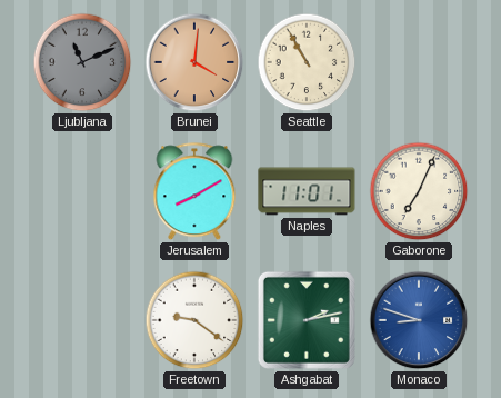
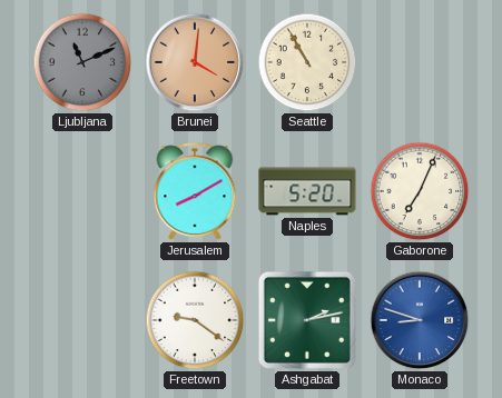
Naples: 11:01 -> 5:20 (307, 191)
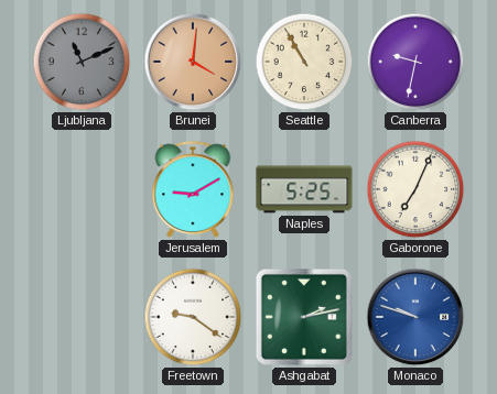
Canberra: none -> 9:32 (415, 62)
Jerusalem: 8:10 -> 9:10 (193, 190)
Naples: 5:20 -> 5:25 (304, 189)
Monaco: 8:48 -> 9:48 (415, 317)
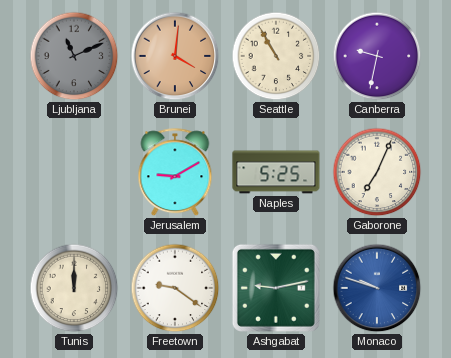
Tunis: none -> 12:00 (74, 288)
Ashgabat: 2:13 -> 9:13 (276, 288)
